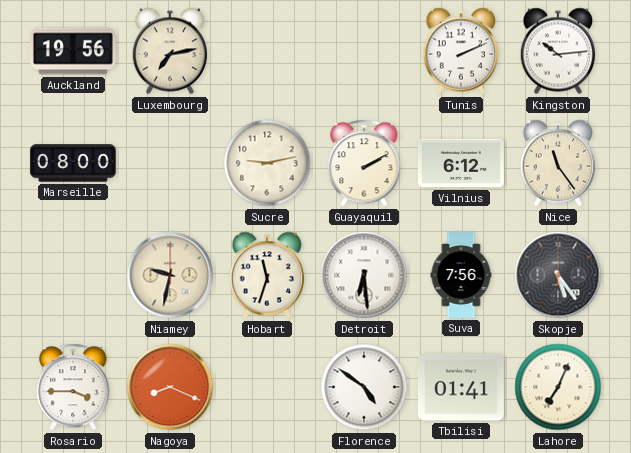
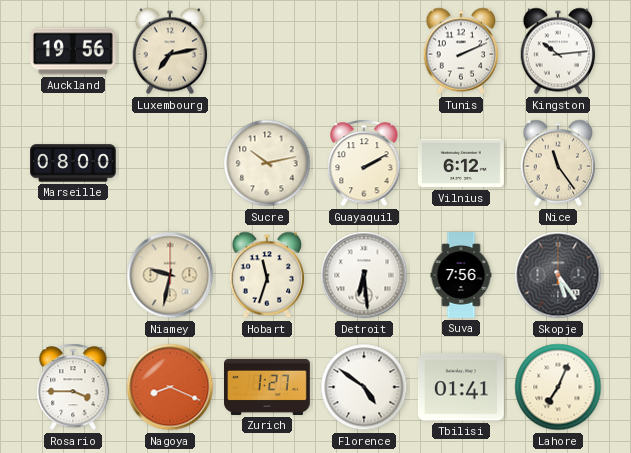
Sucre: 9:13 -> 10:13 (267, 163)
Zurich: none -> 1:27 (268, 387)
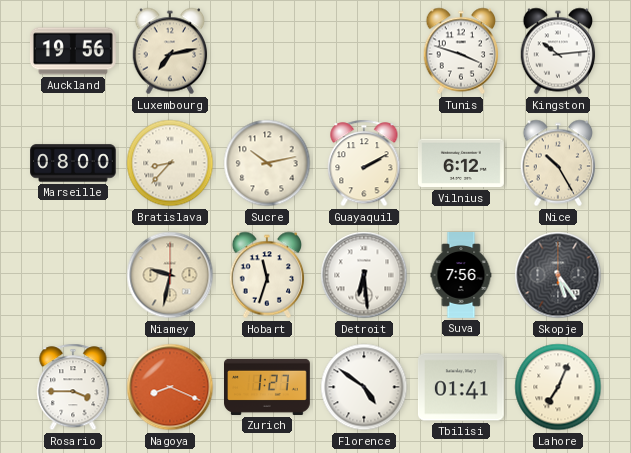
Tunis: 2:11 -> 3:48 (461, 51)
Bratislava: none -> 8:37 (170, 163)
Nice: 11:24 -> 10:25 (558, 163)
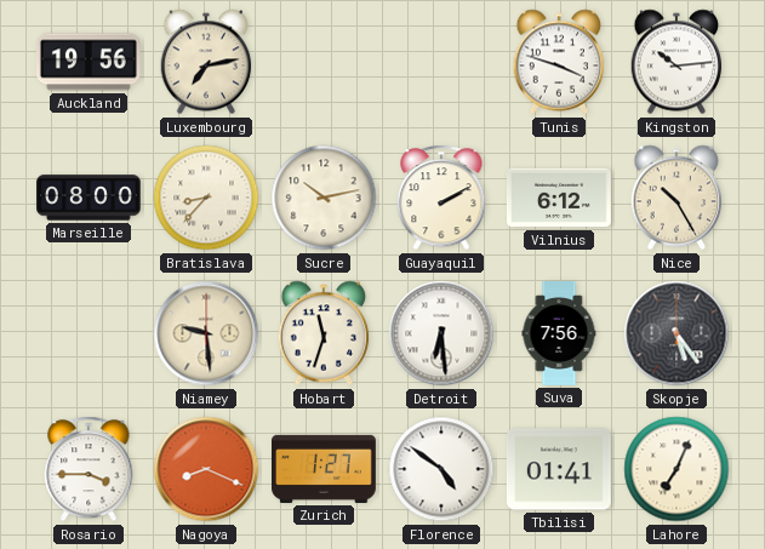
Niamey: 9:32 -> 9:29 (206, 333)
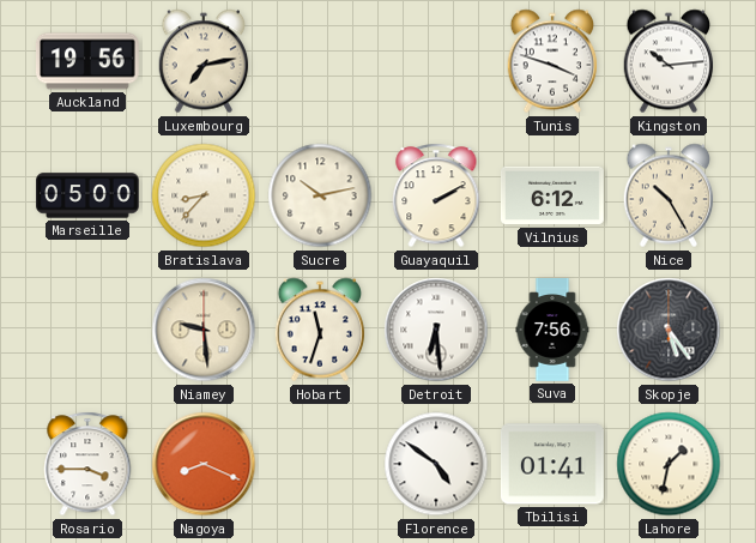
Marseille: 08:00 -> 05:00 (89, 195)
Zurich: 1:27 -> none (325, 469)
Lahore: 7:04 -> 1:32 (669, 464)
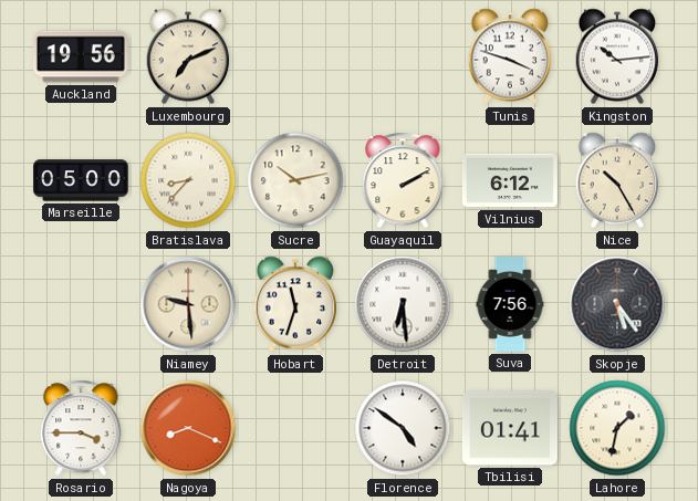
Luxembourg: 7:13 -> 7:11 (188, 56)
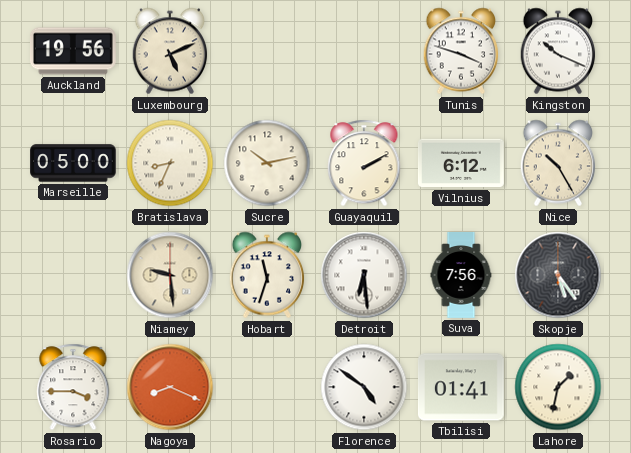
Luxembourg: 7:11 -> 5:11 (170, 51)
Kingston: 10:14 -> 10:19 (558, 51)
Bratislava: 8:37 -> 8:34 (170, 163)
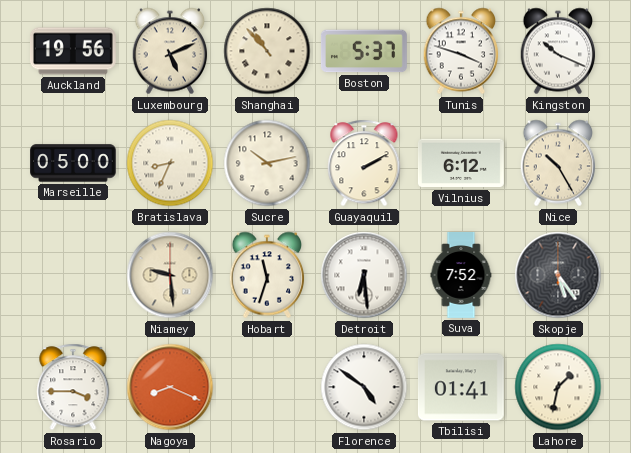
Shanghai: none -> 10:53 (267, 51)
Boston: none -> 5:37 (364, 51)
Suva: 7:56 -> 7:52 (461, 276)
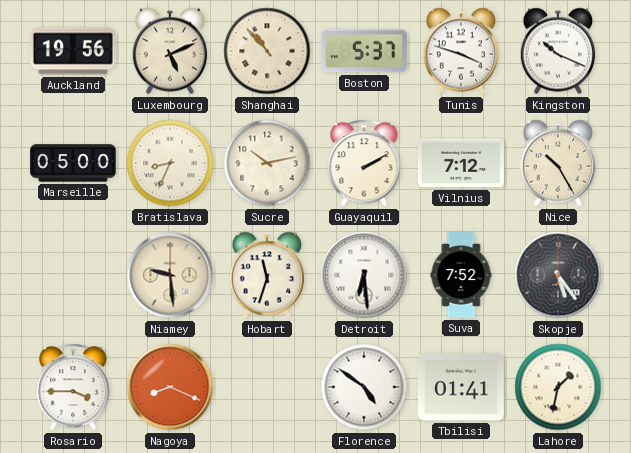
Vilnius: 6:12 -> 7:12 (461, 163)
